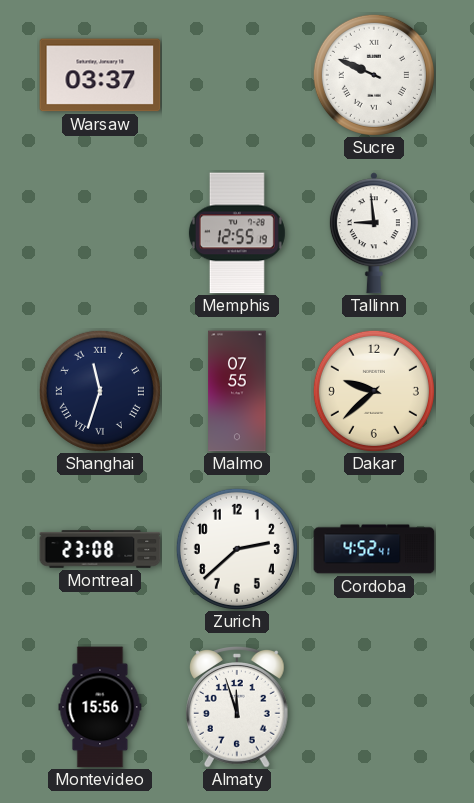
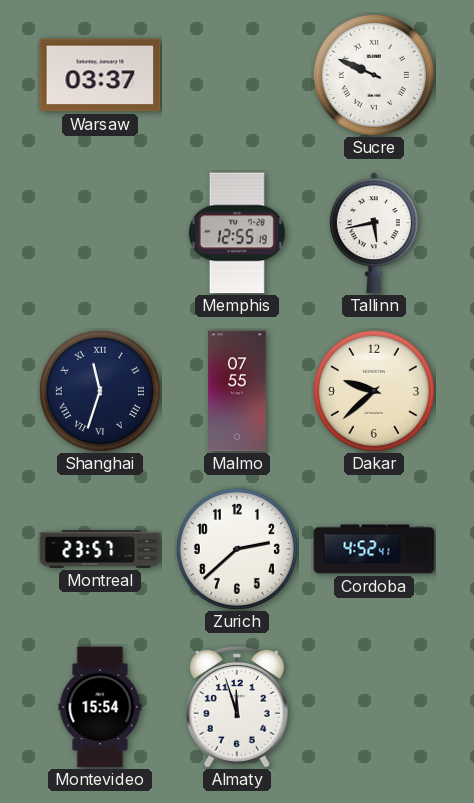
Tallinn: 8:59 -> 5:43 (374, 233)
Montreal: 23:08 -> 23:57 (100, 549)
Montevideo: 15:56 -> 15:54 (100, 707)
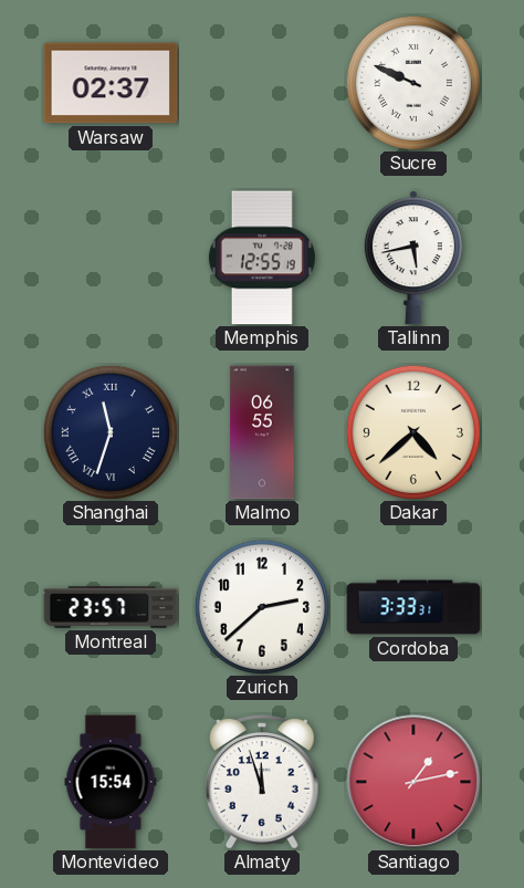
Warsaw: 03:37 -> 02:37 (111, 83)
Malmo: 07:55 -> 06:55 (262, 432)
Dakar: 9:38 -> 4:38 (413, 432)
Cordoba: 4:52 -> 3:33 (413, 607)
Santiago: none -> 1:13 (413, 782)
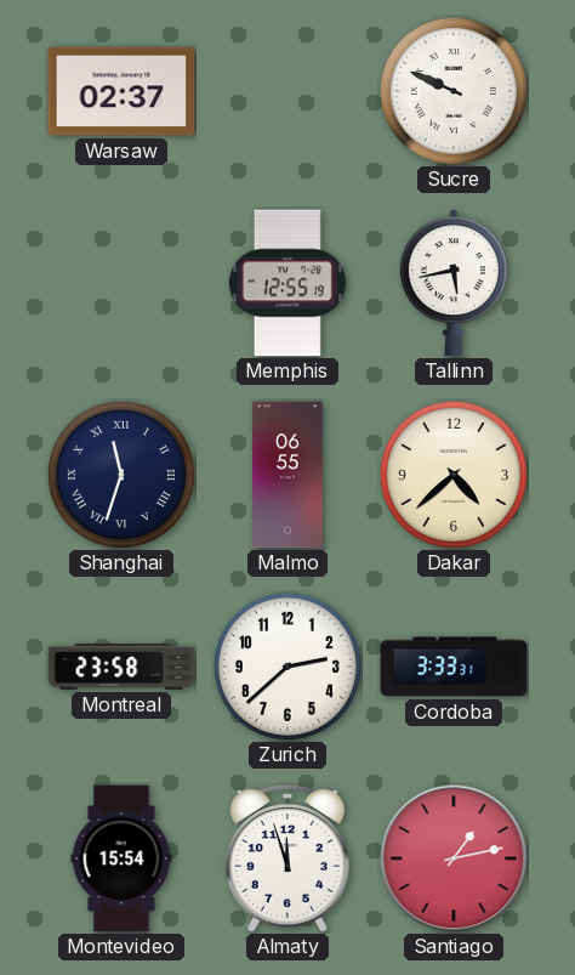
Montreal: 23:57 -> 23:58 (121, 667)
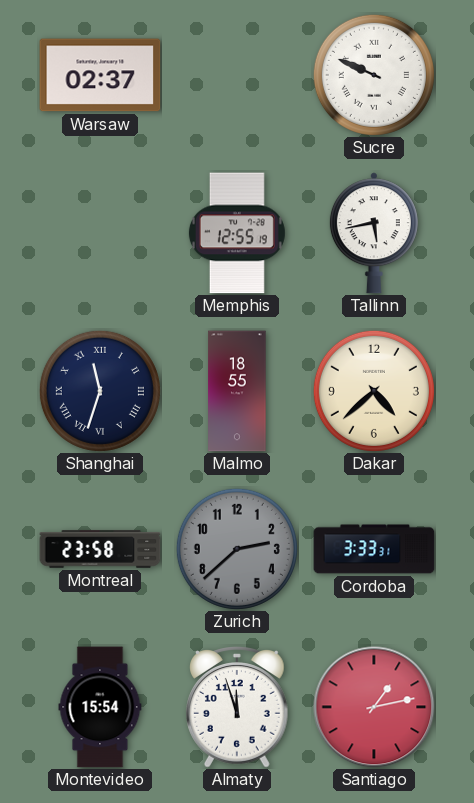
Malmo: 06:55 -> 18:55 (237, 391)
Zurich dial: white -> grey (237, 549)
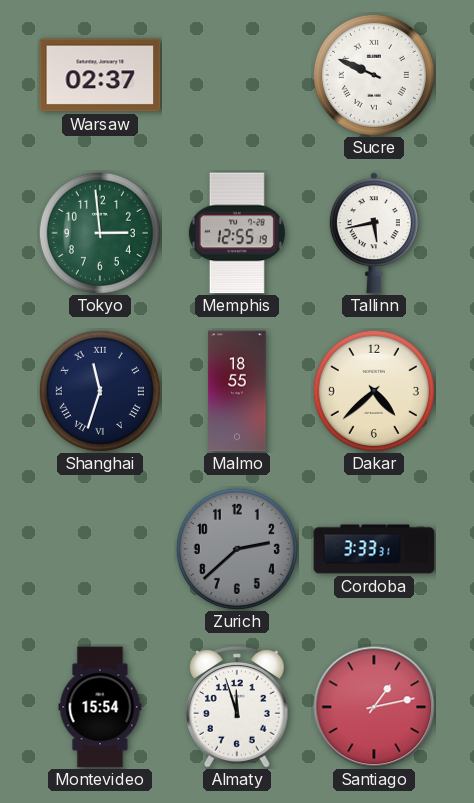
Tokyo: none -> 2:59 (100, 233)
Montreal: 23:58 -> none (100, 549)
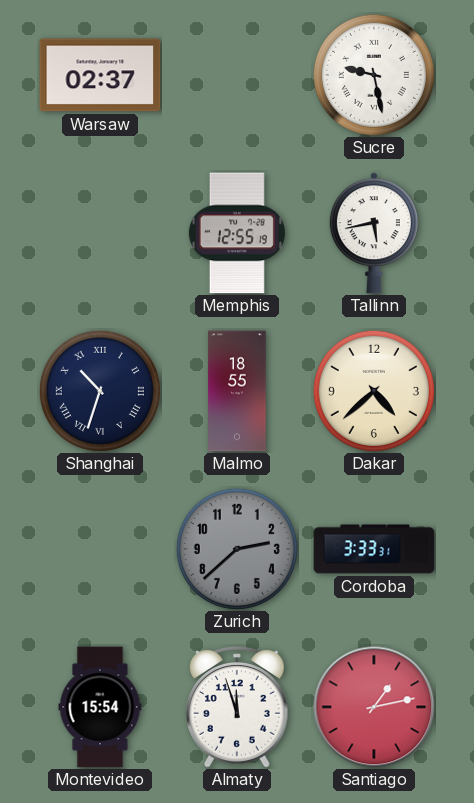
Sucre: 9:49 -> 9:28 (374, 75)
Tokyo: 2:59 -> none (100, 233)
Shanghai: 11:33 -> 10:33 (100, 391)
